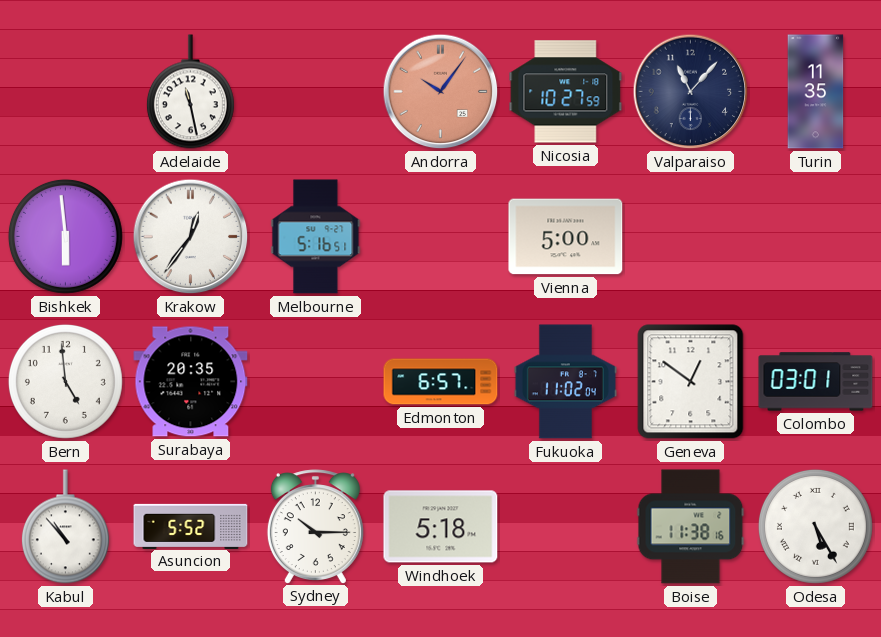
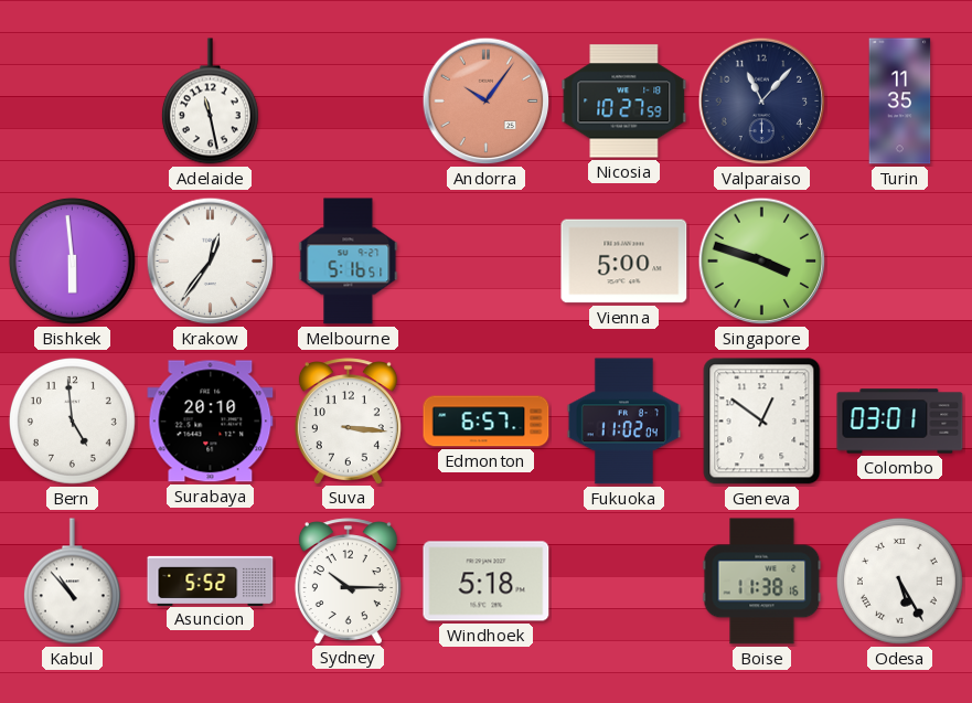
Singapore: none -> 3:48 (762, 262)
Surabaya: 20:35 -> 20:10 (211, 422)
Suva: none -> 3:16 (348, 420)
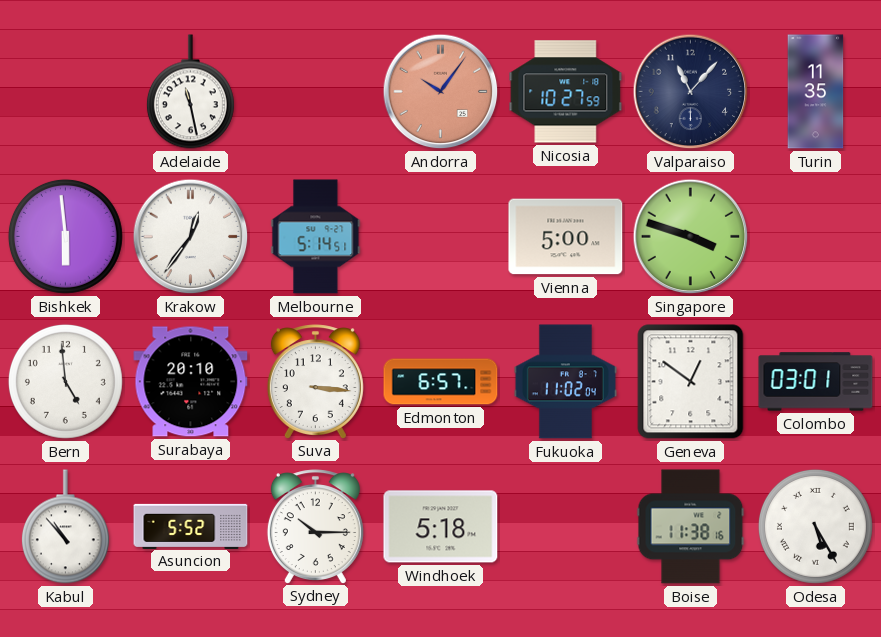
Melbourne: 5:16 -> 5:14 (316, 237)
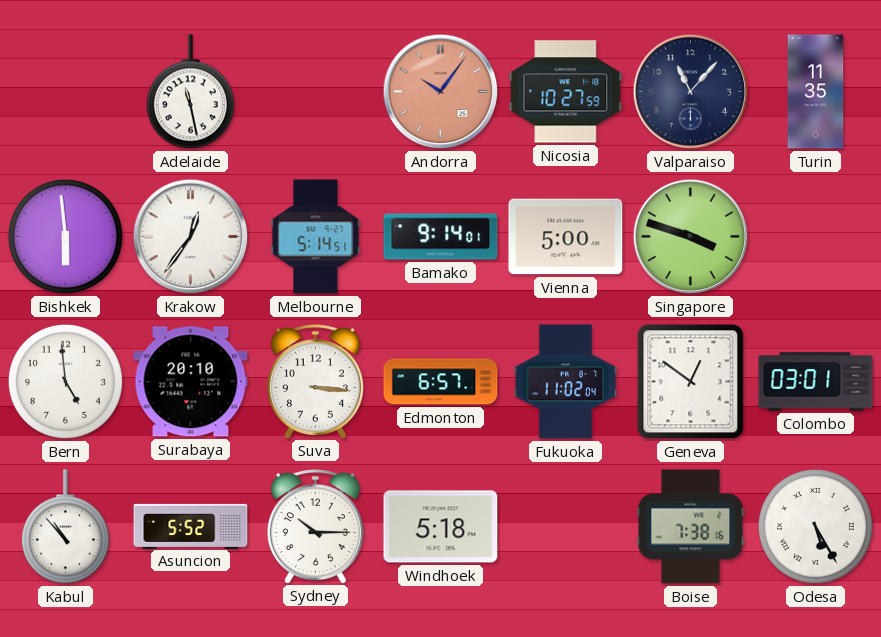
Bamako: none -> 9:14 (441, 237)
Boise: 11:38 -> 7:38 (691, 527)
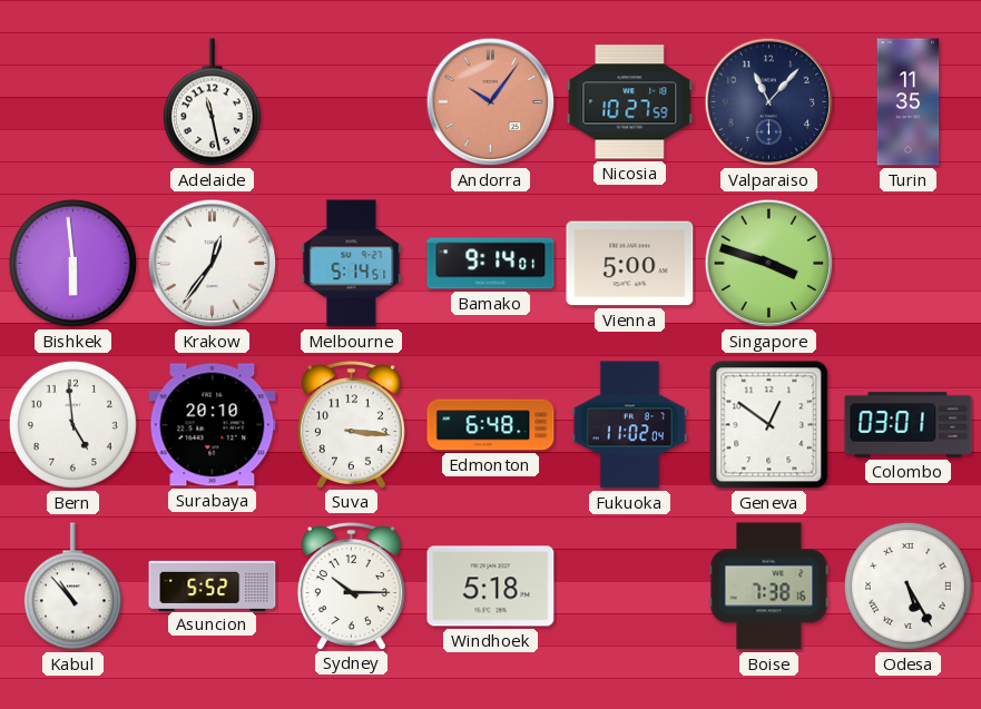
Edmonton: 6:57 -> 6:48 (491, 425)
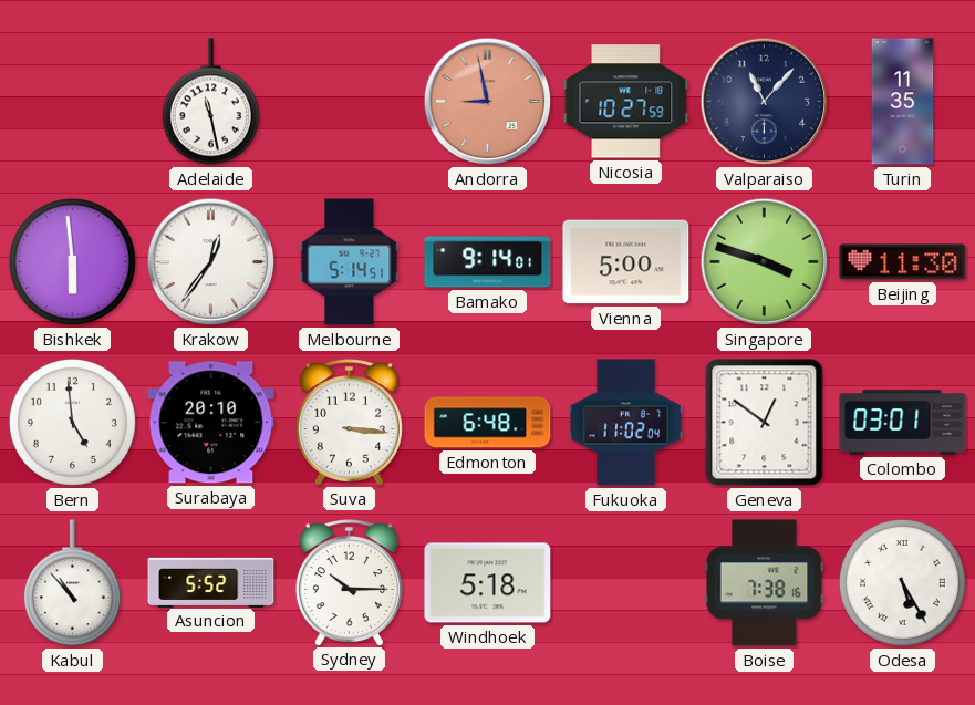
Andorra: 10:06 -> 8:58 (488, 102)
Beijing: none -> 11:30 (903, 262)
